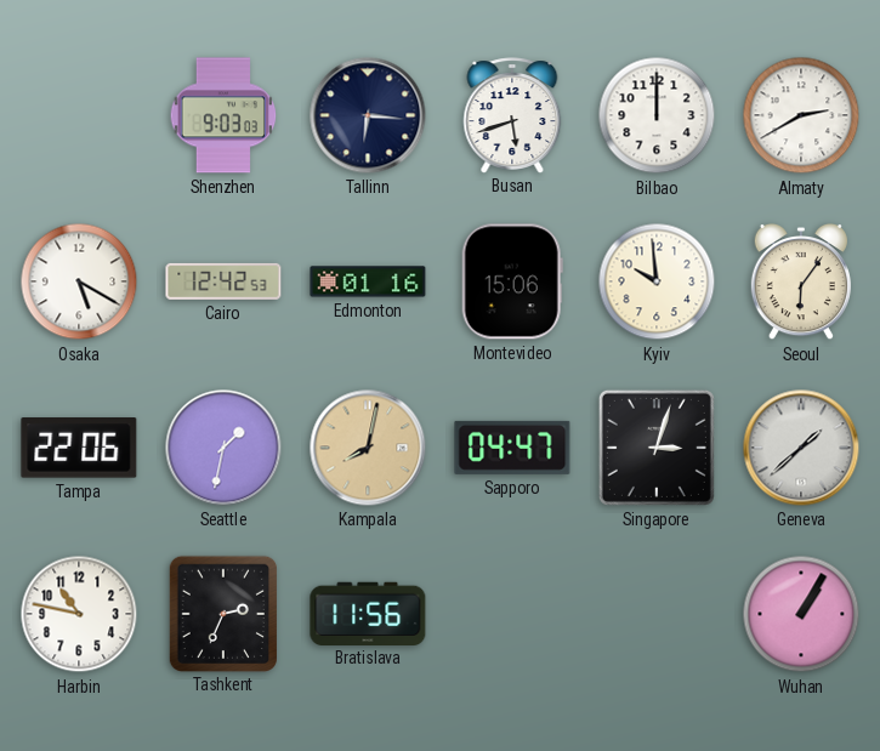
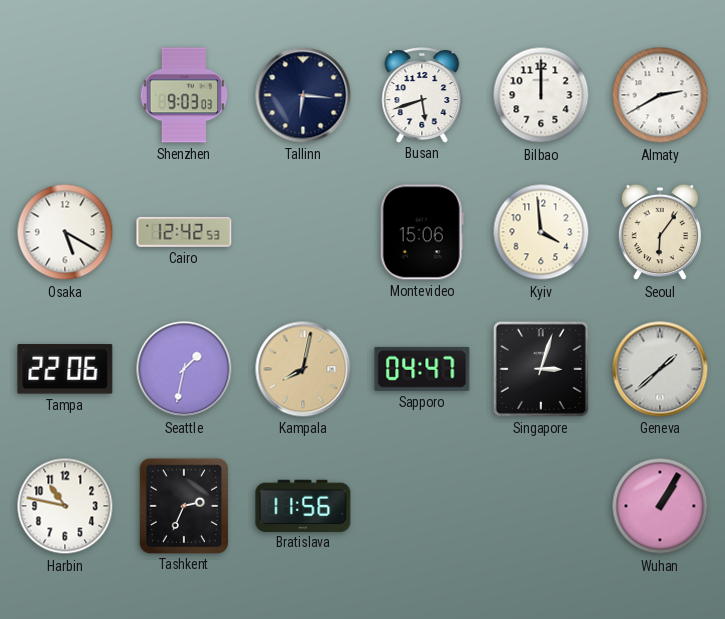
Edmonton: 01:16 -> none (368, 281)
Kyiv: 9:59 -> 3:59 (541, 232)
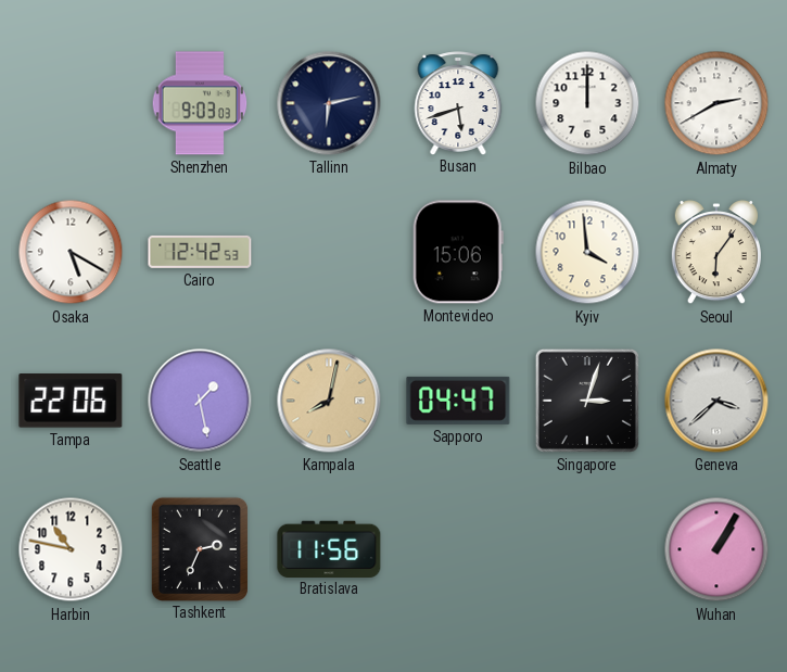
Tallinn: 6:16 -> 6:13 (329, 103)
Seattle: 1:32 -> 1:28 (200, 401)
Geneva: 1:38 -> 3:38 (716, 401)
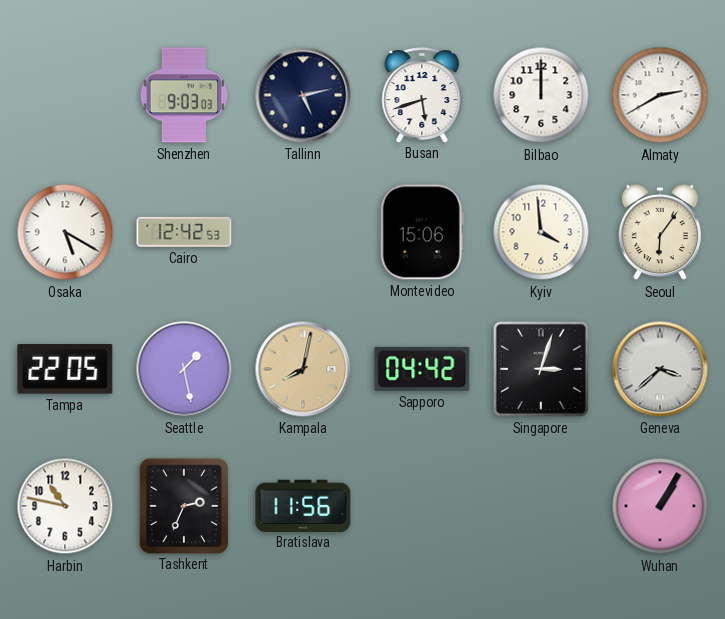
Tallinn: 6:13 -> 5:13 (303, 95)
Tampa: 22:06 -> 22:05 (65, 369)
Sapporo: 04:47 -> 04:42 (422, 369)
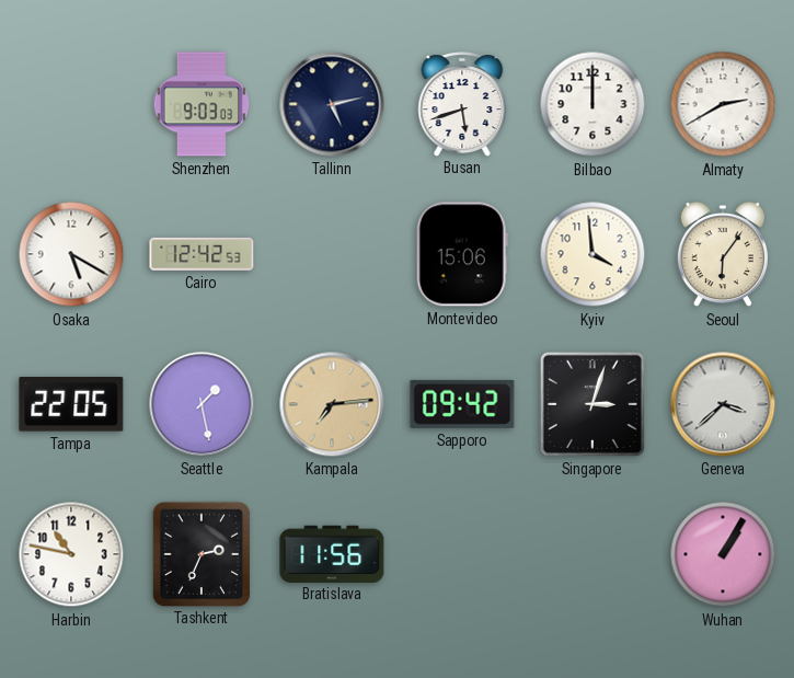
Kampala: 8:02 -> 7:14 (332, 404)
Sapporo: 04:42 -> 09:42 (462, 404)
